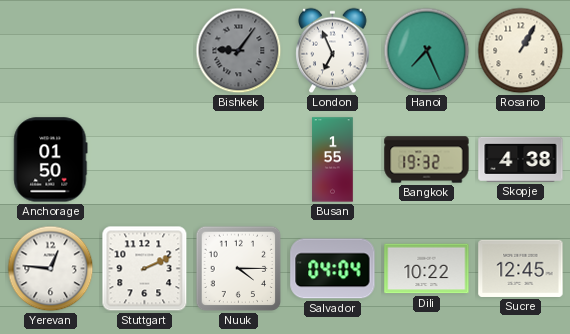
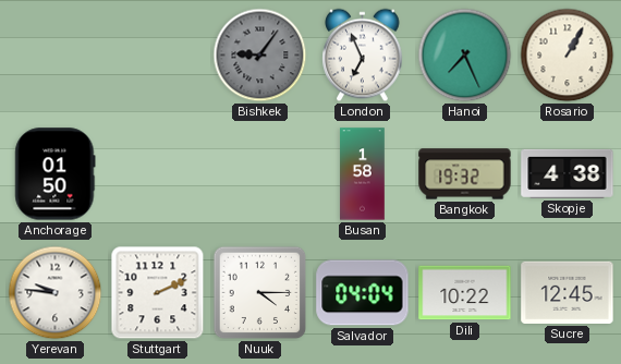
Busan: 1:55 -> 1:58 (363, 174)
Yerevan: 12:46 -> 9:46 (56, 293)
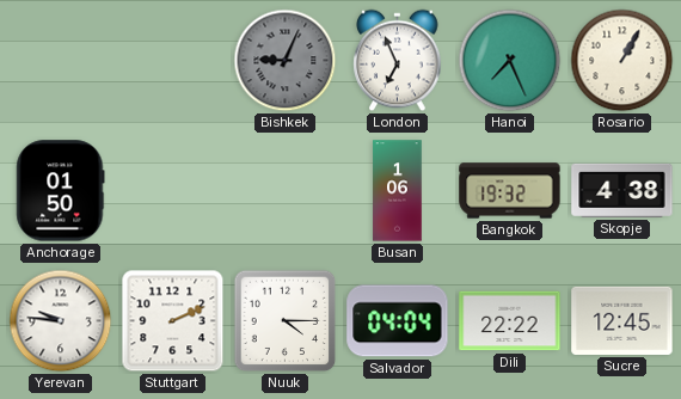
Bishkek: 9:06 -> 9:04 (286, 61)
Busan: 1:58 -> 1:06 (398, 191)
Dili: 10:22 -> 22:22 (510, 321)
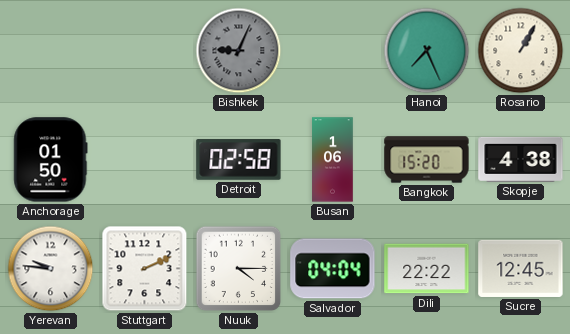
London: 6:56 -> none (398, 61)
Detroit: none -> 02:58 (239, 160)
Bangkok: 19:32 -> 15:20 (427, 160)
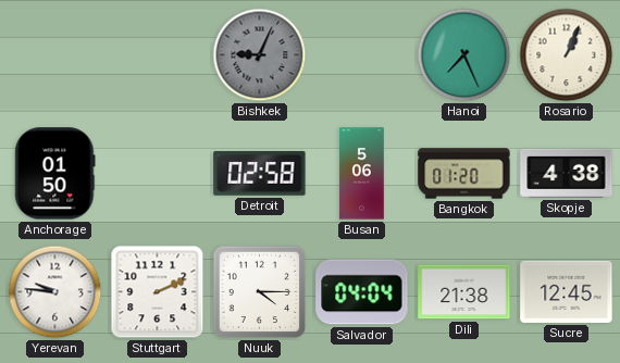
Rosario: 1:05 -> 1:04 (567, 55)
Busan: 1:06 -> 5:06 (362, 174)
Bangkok: 15:20 -> 01:20 (464, 174)
Dili: 22:22 -> 21:38 (464, 292)
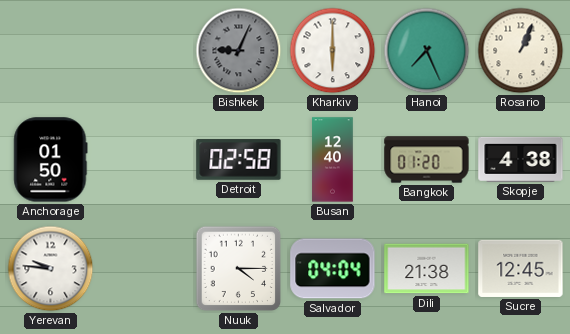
Kharkiv: none -> 6:00 (333, 51)
Busan: 5:06 -> 12:40 (333, 160)
Stuttgart: 2:11 -> none (158, 292)
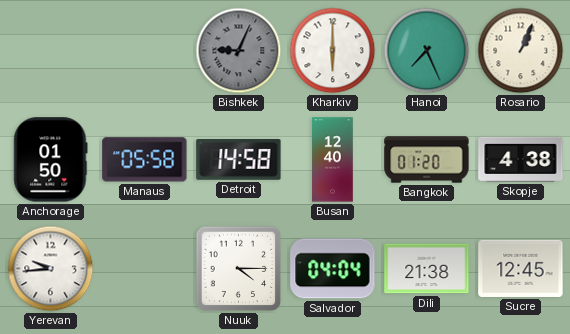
Manaus: none -> 05:58 (145, 160)
Detroit: 02:58 -> 14:58 (239, 160)
Yerevan: 9:46 -> 9:44 (51, 269)
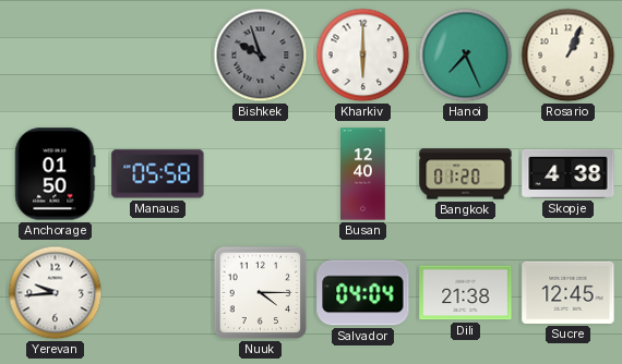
Bishkek: 9:04 -> 9:57 (261, 56)
Detroit: 14:58 -> none (239, 160)
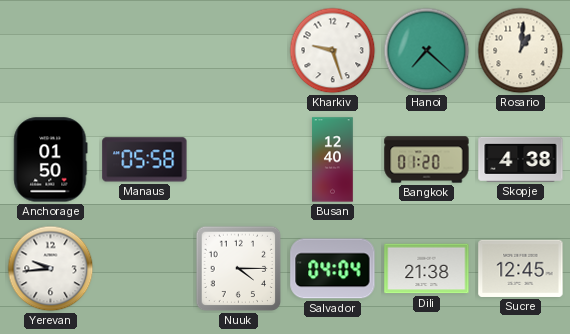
Bishkek: 9:57 -> none (261, 56)
Kharkiv: 6:00 -> 9:27 (333, 51)
Hanoi: 7:26 -> 7:22 (427, 51)
Rosario: 1:04 -> 1:01 (521, 51)
